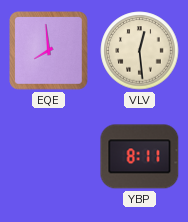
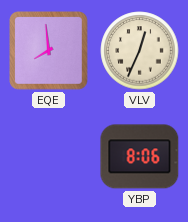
VLV: 12:29 -> 12:34 (140, 51)
YBP: 8:11 -> 8:06 (140, 157)
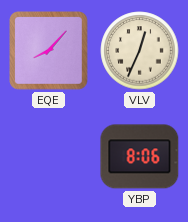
EQE: 7:59 -> 8:07 (49, 51)
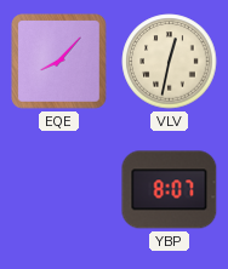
VLV: 12:34 -> 12:32 (170, 62)
YBP: 8:06 -> 8:07 (170, 190)
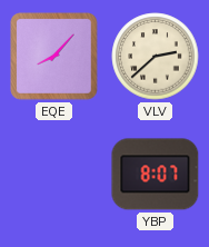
VLV: 12:32 -> 2:38 (156, 57)
